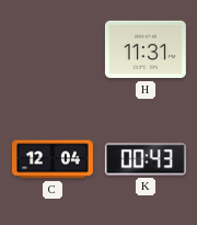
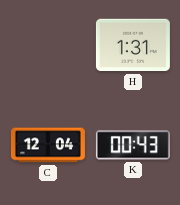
H: 11:31 -> 1:31 (133, 45)
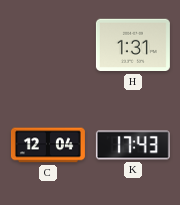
K: 00:43 -> 17:43 (133, 145)
